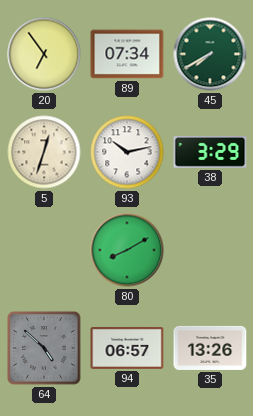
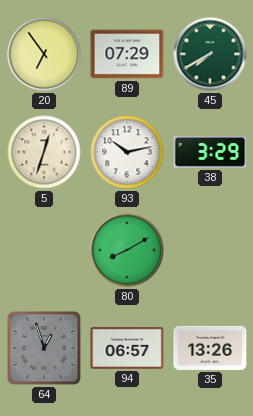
89: 07:34 -> 07:29 (127, 54)
64: 4:52 -> 12:57 (44, 348)
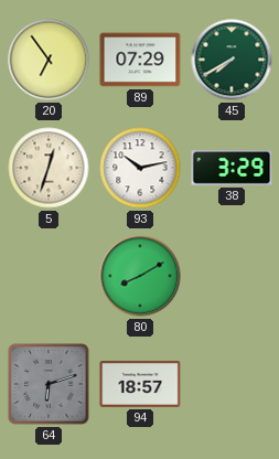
64: 12:57 -> 6:12 (49, 384)
94: 06:57 -> 18:57 (140, 384)
35: 13:26 -> none (210, 348)
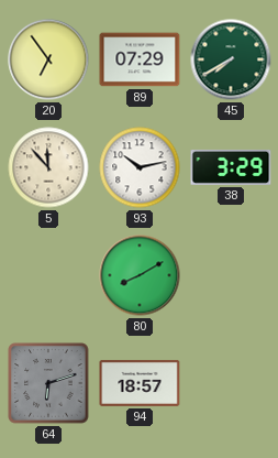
5: 12:33 -> 11:53 (48, 167)
